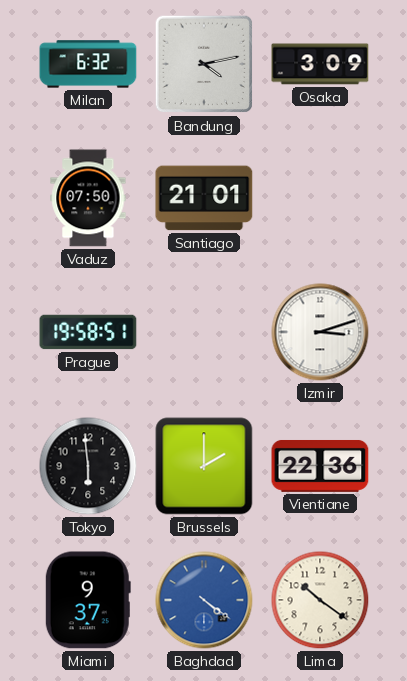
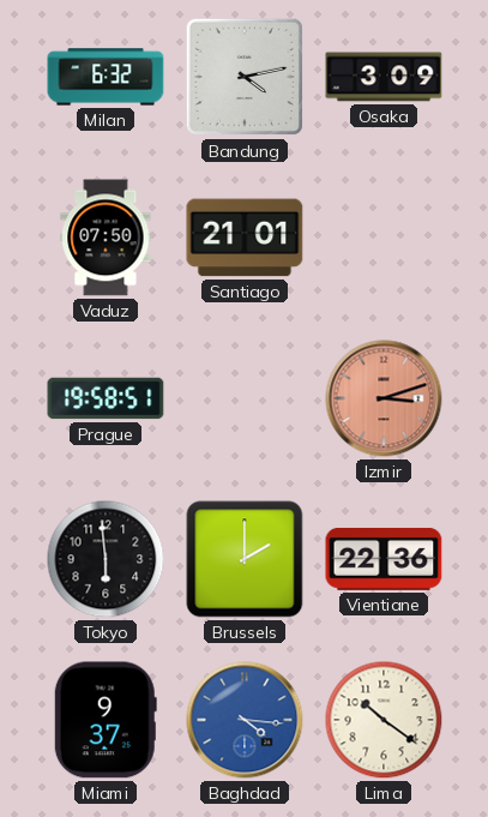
Izmir dial: white -> salmon (384, 398)
Baghdad: 4:21 -> 4:16 (245, 720)
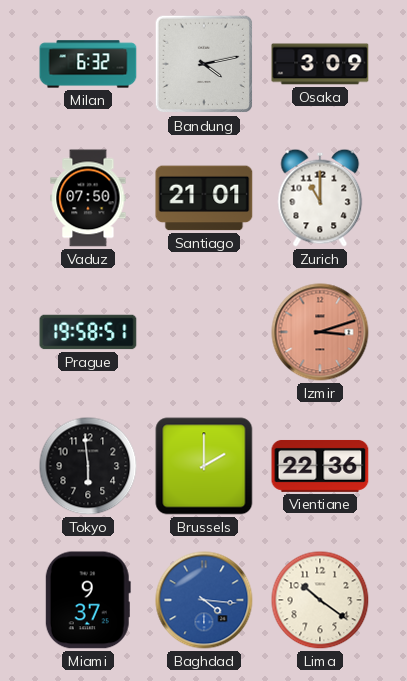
Zurich: none -> 11:00 (320, 198)
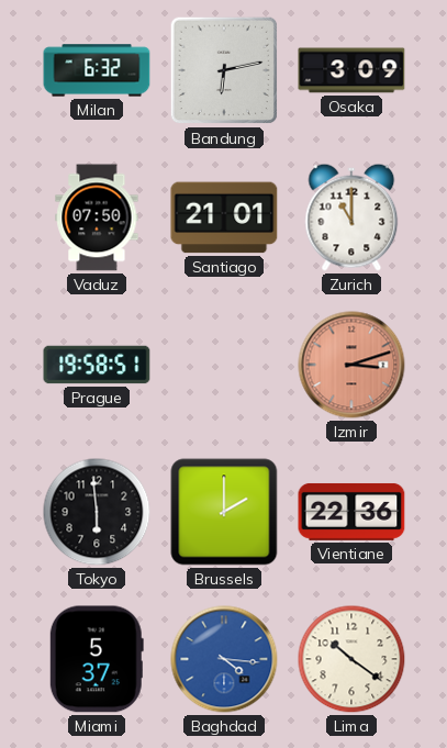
Bandung: 4:13 -> 6:13 (224, 70)
Miami: 9:37 -> 5:37 (97, 659)
